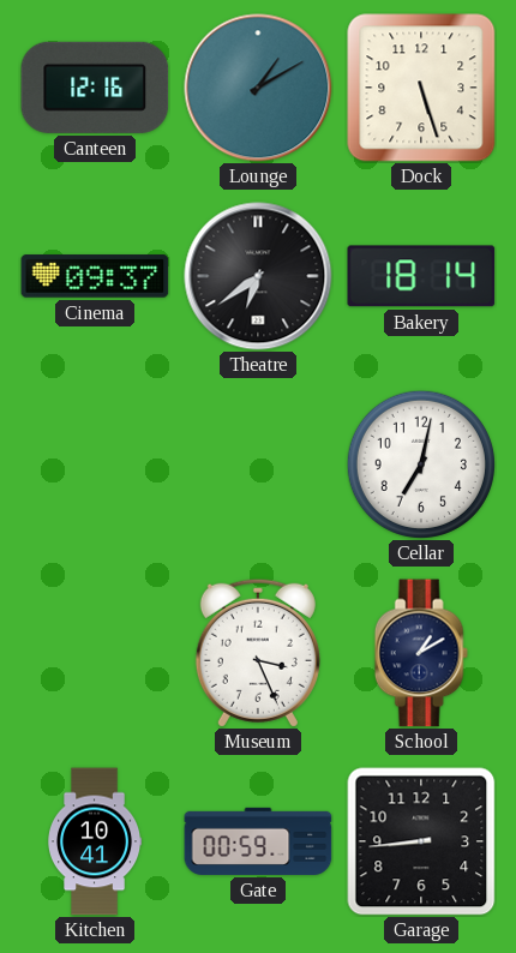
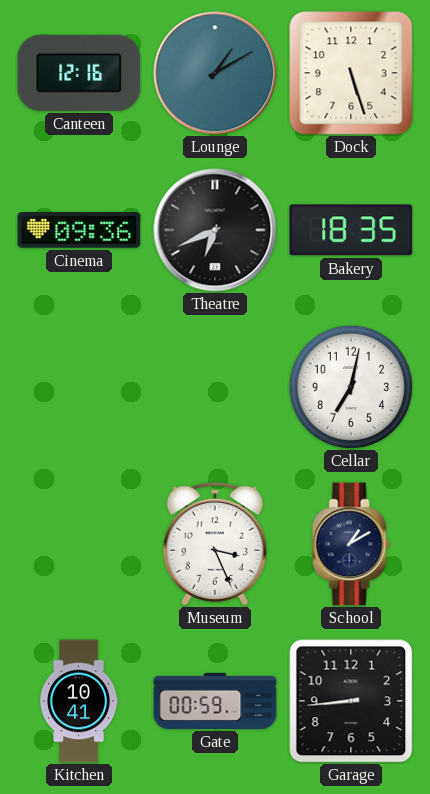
Cinema: 09:37 -> 09:36 (79, 230)
Theatre: 6:39 -> 6:41 (215, 230)
Bakery: 18:14 -> 18:35 (351, 230)
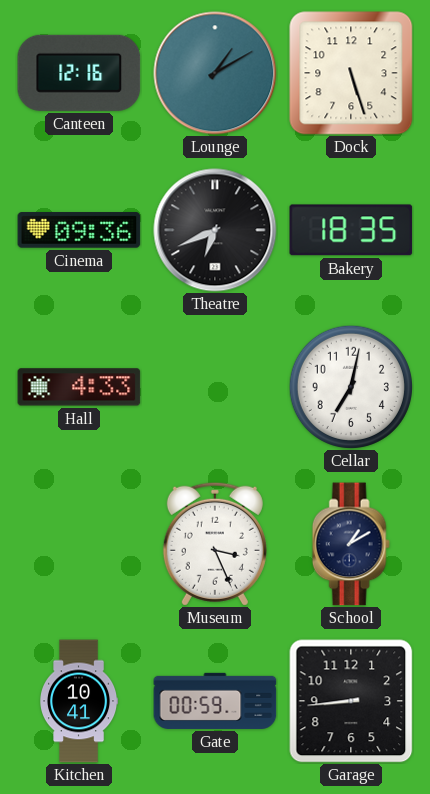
Hall: none -> 4:33 (79, 387)
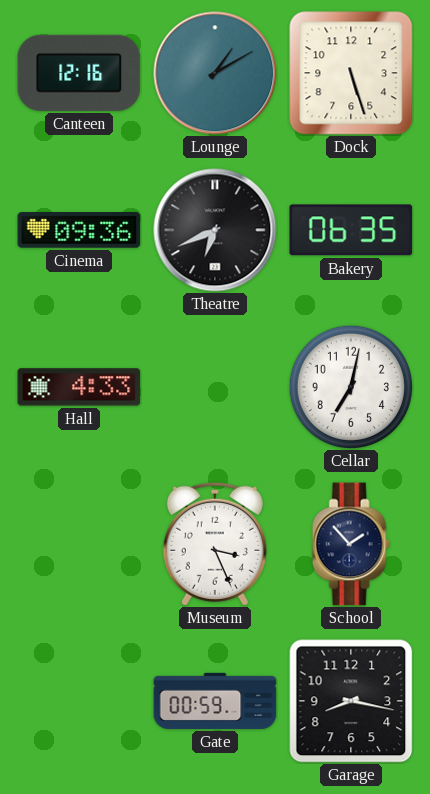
Bakery: 18:35 -> 06:35 (351, 230)
School: 1:10 -> 1:53 (351, 544)
Kitchen: 10:41 -> none (80, 701)
Garage: 8:44 -> 8:17 (351, 701)
